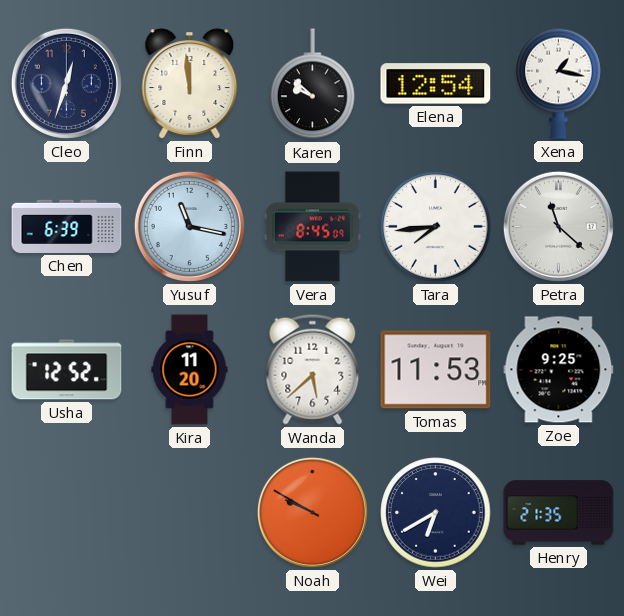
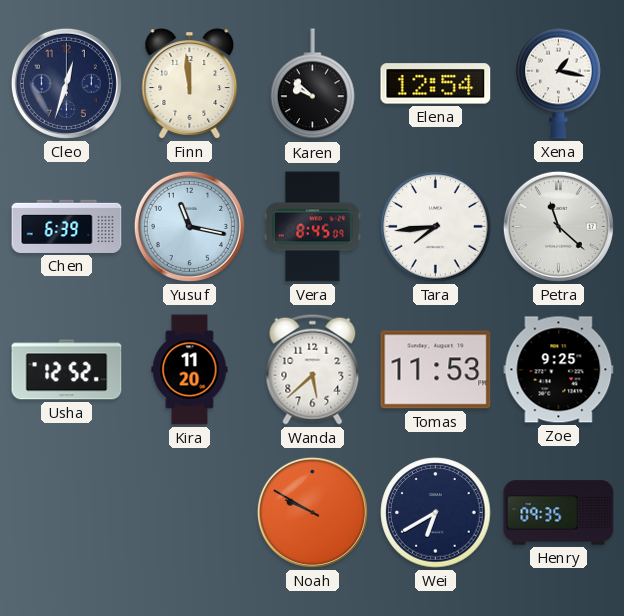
Henry: 21:35 -> 09:35 (559, 513)
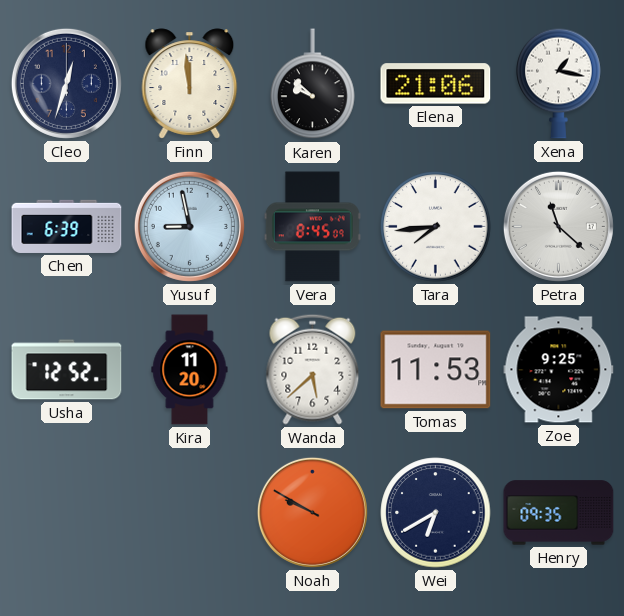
Elena: 12:54 -> 21:06 (436, 84)
Yusuf: 11:17 -> 8:58 (189, 226)
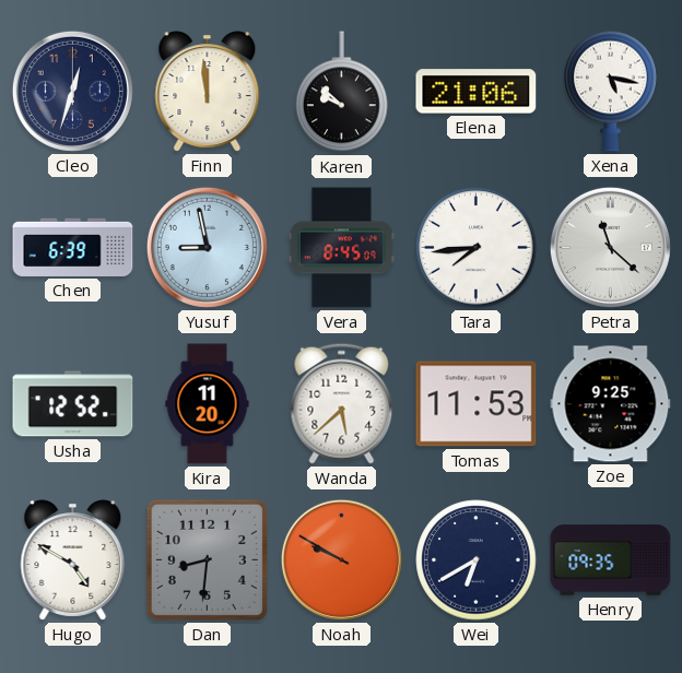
Xena: 1:17 -> 5:17 (611, 91)
Hugo: none -> 4:50 (73, 560)
Dan: none -> 8:31 (207, 559)
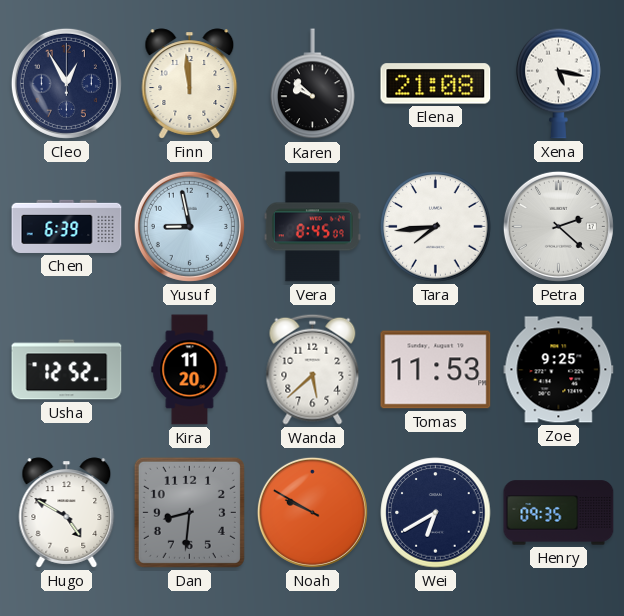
Cleo: 12:33 -> 12:55 (66, 83)
Elena: 21:06 -> 21:08 (436, 84)
Petra: 11:22 -> 2:22 (558, 226)
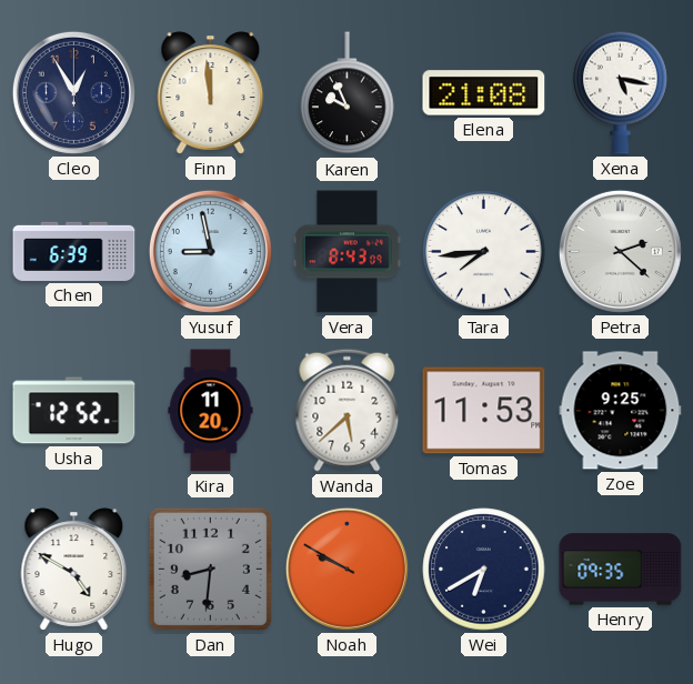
Karen: 9:52 -> 9:56 (348, 93)
Vera: 8:45 -> 8:43 (346, 252)
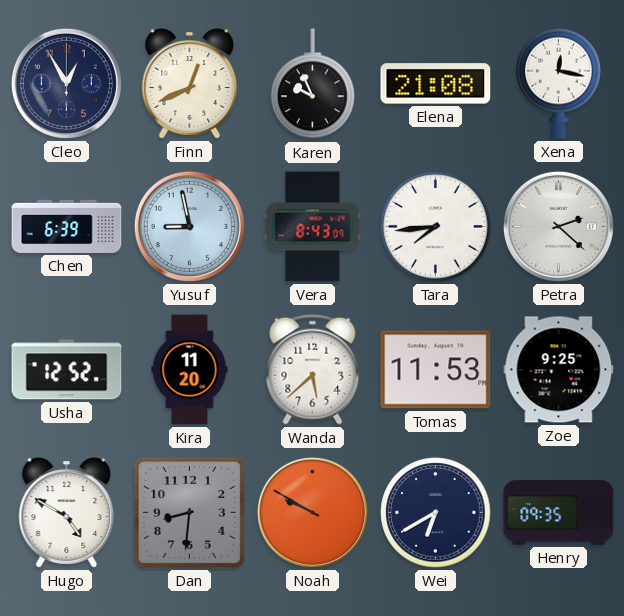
Finn: 11:59 -> 12:41 (190, 84)
Xena: 5:17 -> 12:17 (559, 83)
